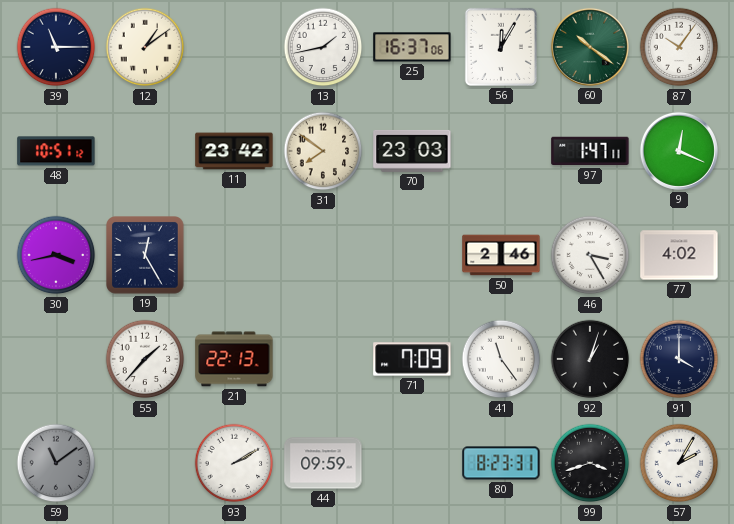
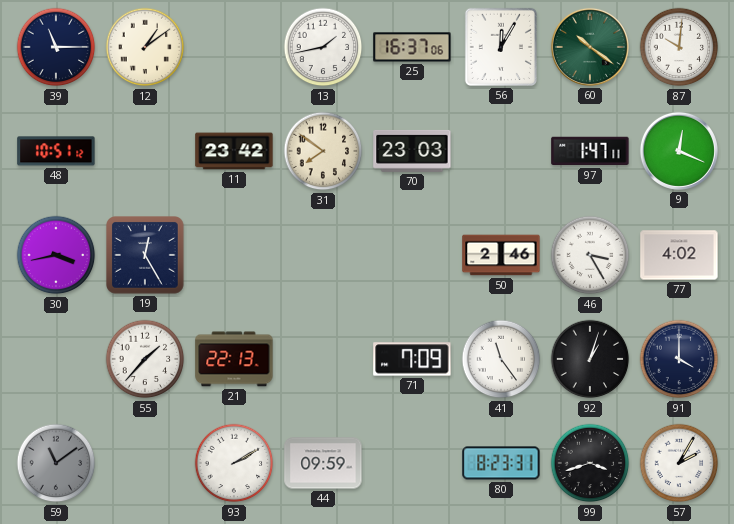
87: 10:06 -> 10:01 (679, 47)
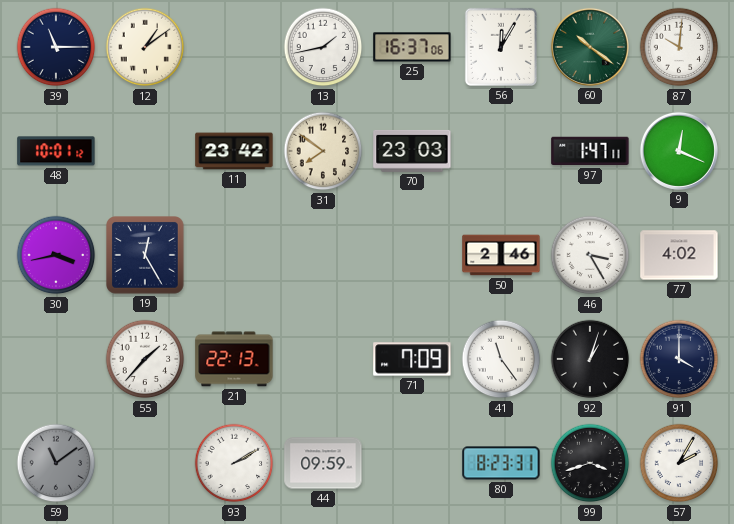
48: 10:51 -> 10:01 (56, 151)
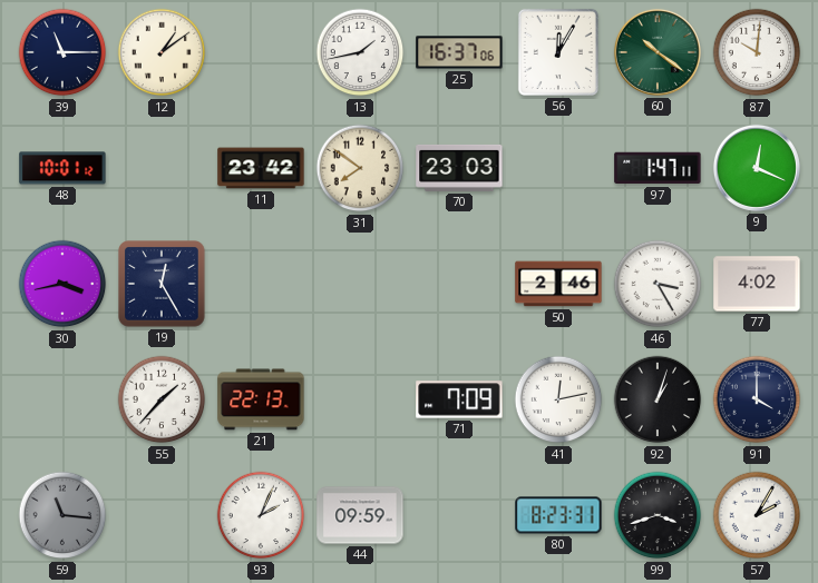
41: 11:24 -> 12:13 (558, 399)
59: 11:09 -> 11:16 (62, 515)
93: 2:10 -> 2:04 (261, 515)
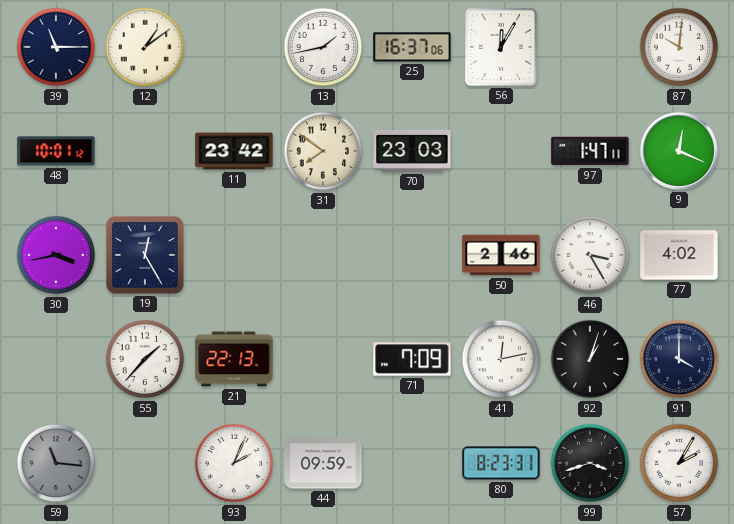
60: 10:21 -> none (658, 52)
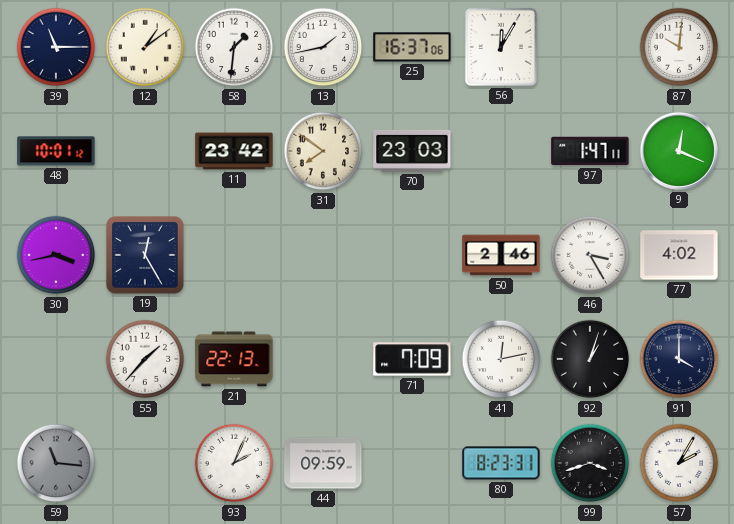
58: none -> 1:31 (234, 47)
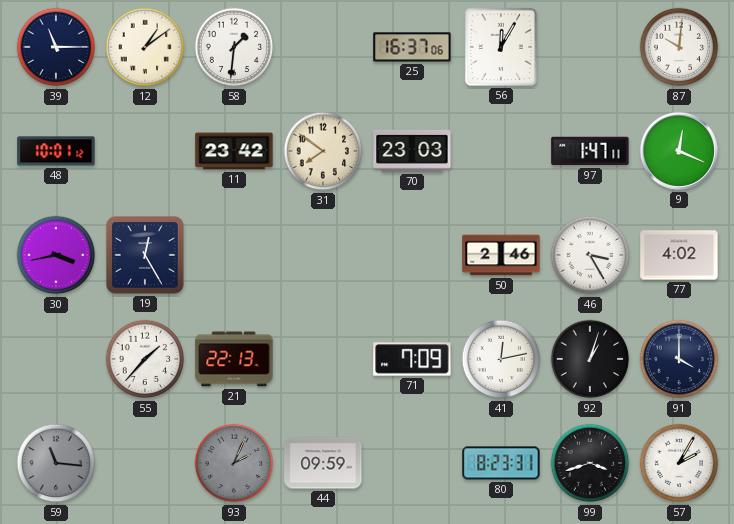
13: 1:43 -> none (323, 47)
93 dial: white -> grey (234, 463)
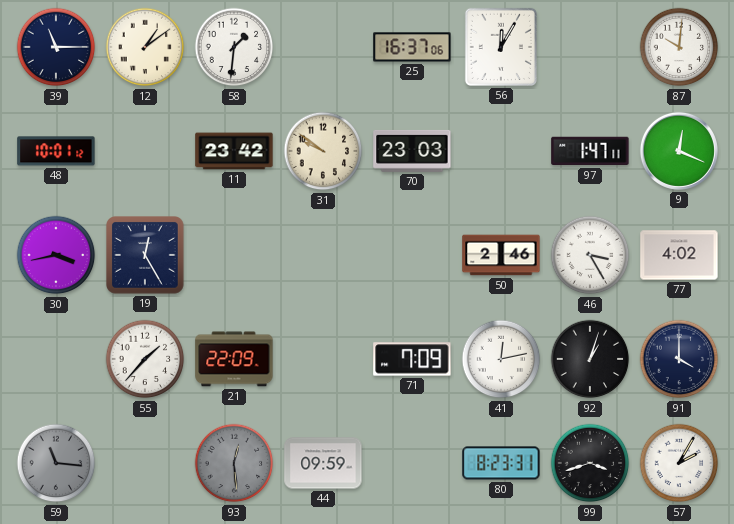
31: 7:51 -> 9:51 (323, 151)
21: 22:13 -> 22:09 (234, 359)
93: 2:04 -> 12:29 (234, 463)
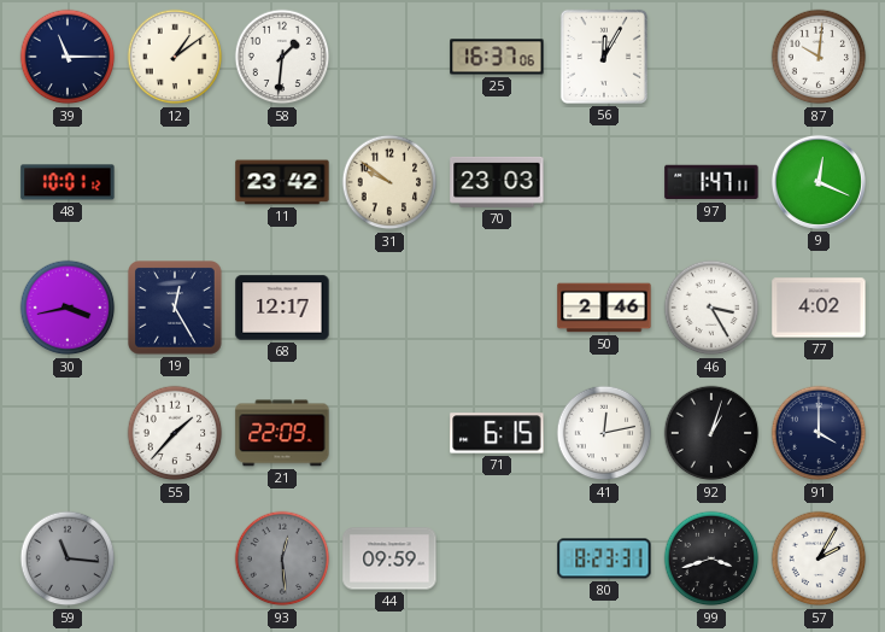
68: none -> 12:17 (282, 308)
71: 7:09 -> 6:15 (497, 433)
